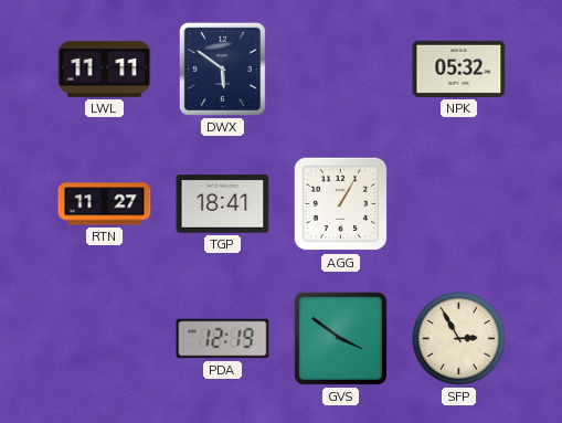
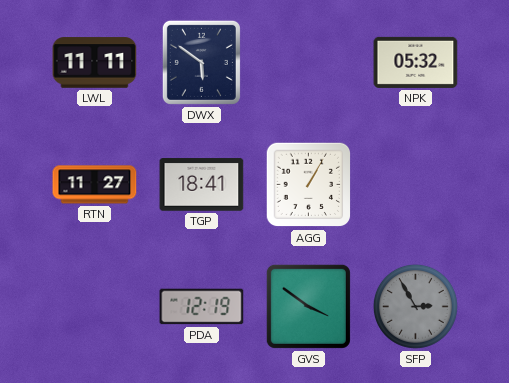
SFP dial: cream -> grey (415, 306)
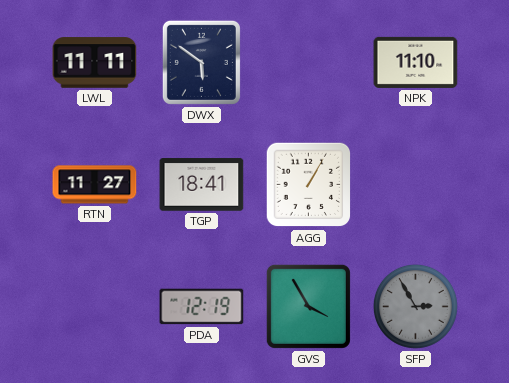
NPK: 05:32 -> 11:10 (416, 62)
GVS: 3:51 -> 3:55 (308, 306)
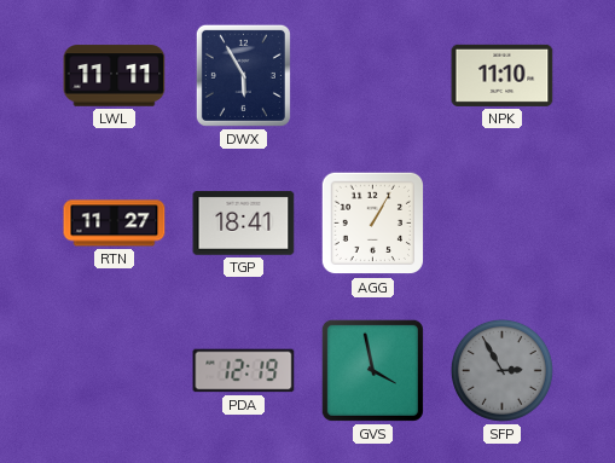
DWX: 5:51 -> 5:55 (243, 75)
GVS: 3:55 -> 3:58 (372, 370)
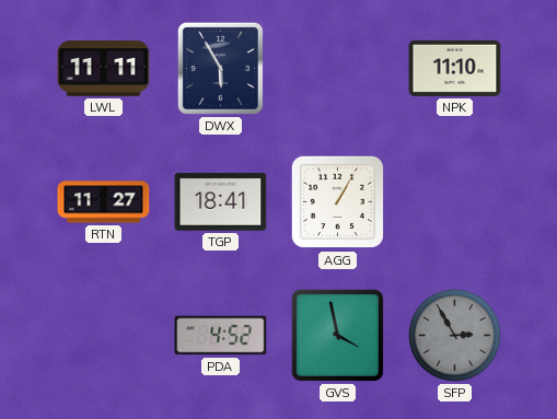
PDA: 12:19 -> 4:52 (221, 336)
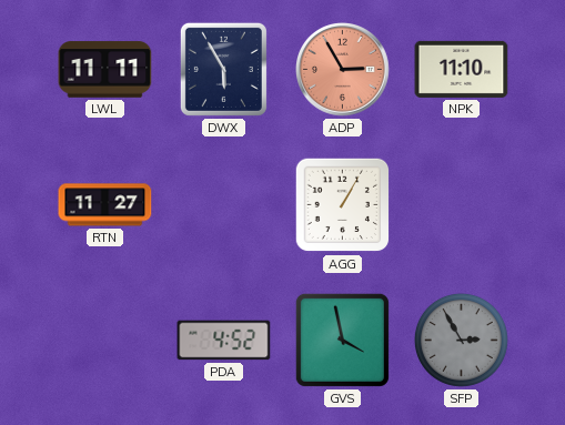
ADP: none -> 2:55 (343, 70)
TGP: 18:41 -> none (221, 202)
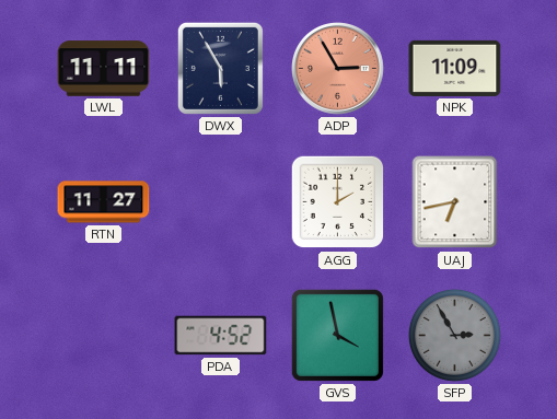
NPK: 11:10 -> 11:09 (455, 68)
AGG: 1:05 -> 2:00 (338, 202)
UAJ: none -> 6:43 (455, 202)
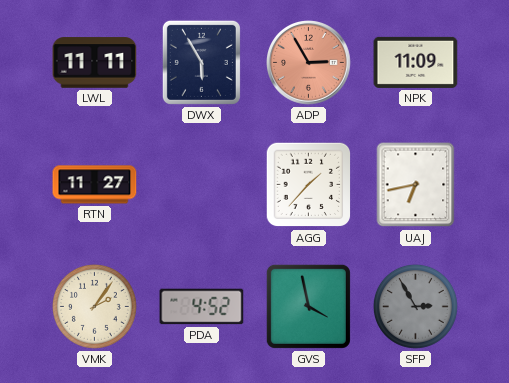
AGG: 2:00 -> 1:37 (309, 185)
VMK: none -> 2:06 (94, 306)
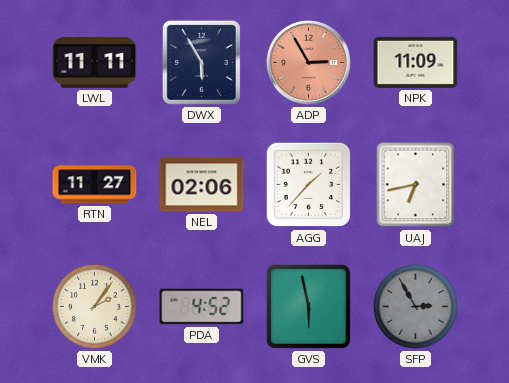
NEL: none -> 02:06 (202, 185)
GVS: 3:58 -> 5:58 (308, 306)
